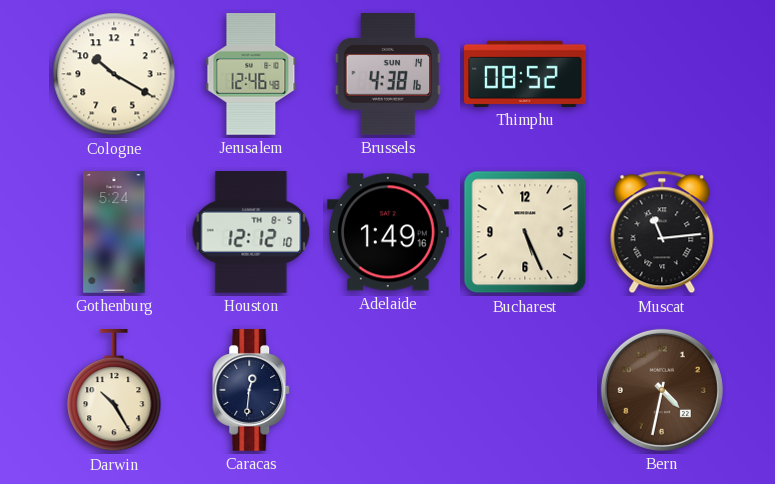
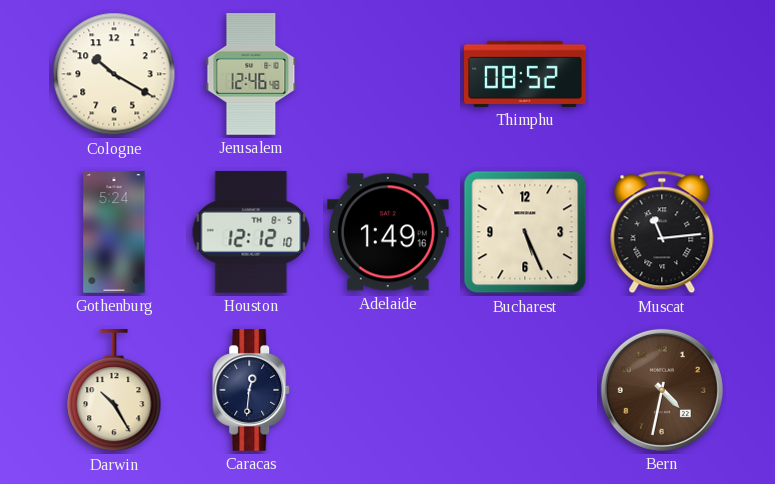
Brussels: 4:38 -> none (388, 75)
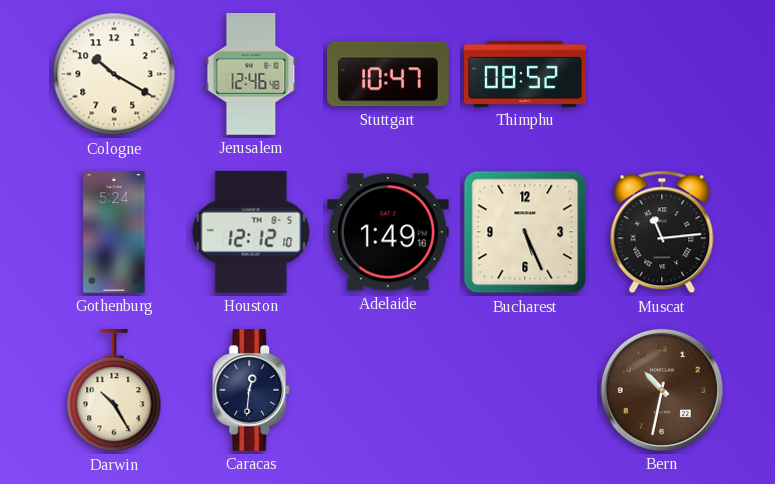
Stuttgart: none -> 10:47 (388, 74)
Bern: 4:32 -> 10:32 (662, 390)
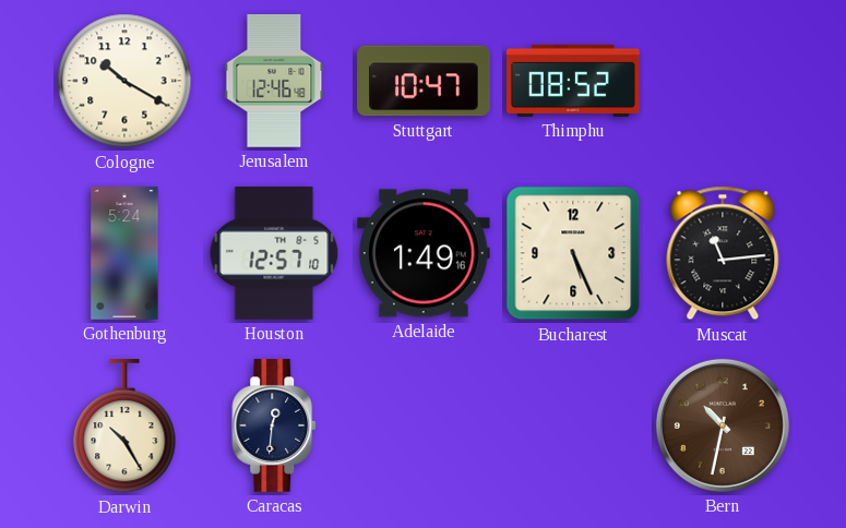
Houston: 12:12 -> 12:57 (274, 253)
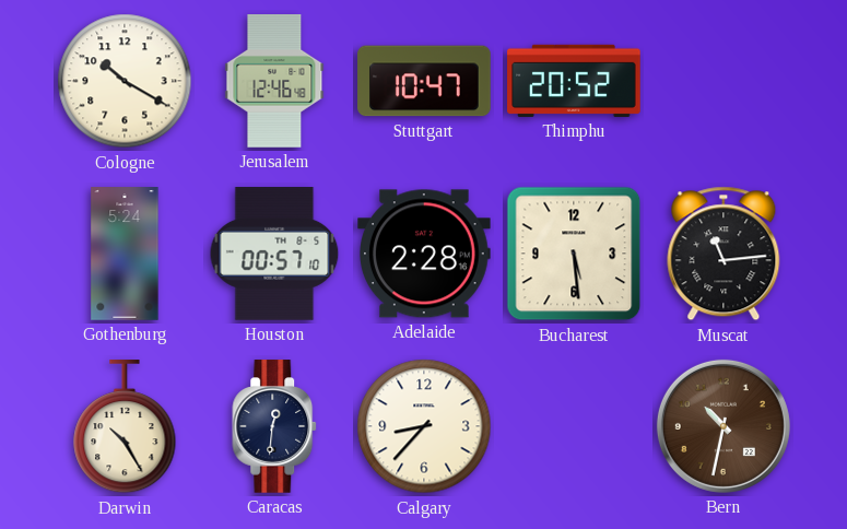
Thimphu: 08:52 -> 20:52 (574, 81)
Houston: 12:57 -> 00:57 (274, 254)
Adelaide: 1:49 -> 2:28 (425, 254)
Bucharest: 5:26 -> 5:29 (574, 254)
Calgary: none -> 8:37 (424, 426)
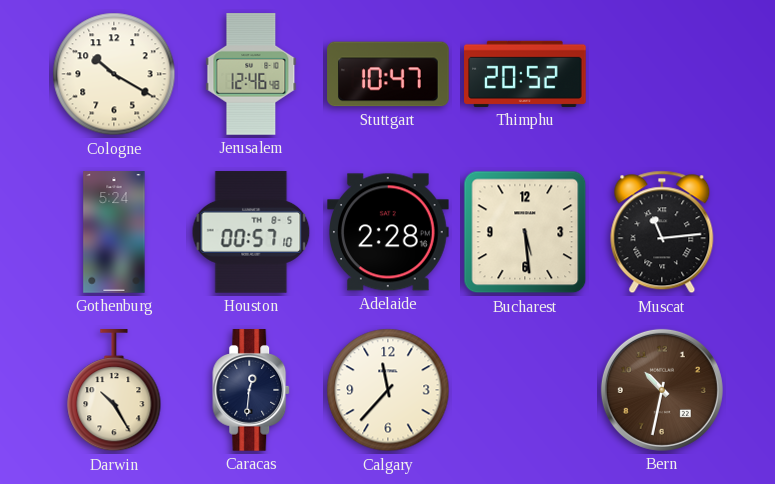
Calgary: 8:37 -> 11:37 (388, 390)
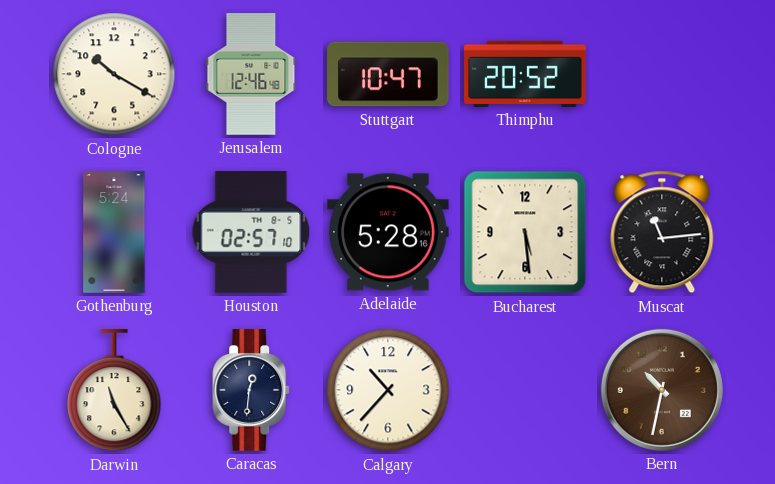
Houston: 00:57 -> 02:57 (251, 232)
Adelaide: 2:28 -> 5:28 (389, 232)
Darwin: 10:25 -> 11:25 (114, 391)
Calgary: 11:37 -> 10:37 (388, 390)
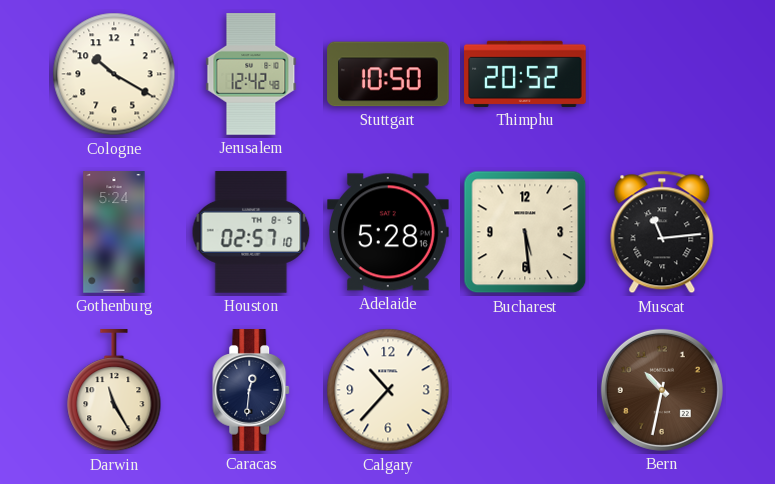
Jerusalem: 12:46 -> 12:42 (251, 74)
Stuttgart: 10:47 -> 10:50 (388, 74)
